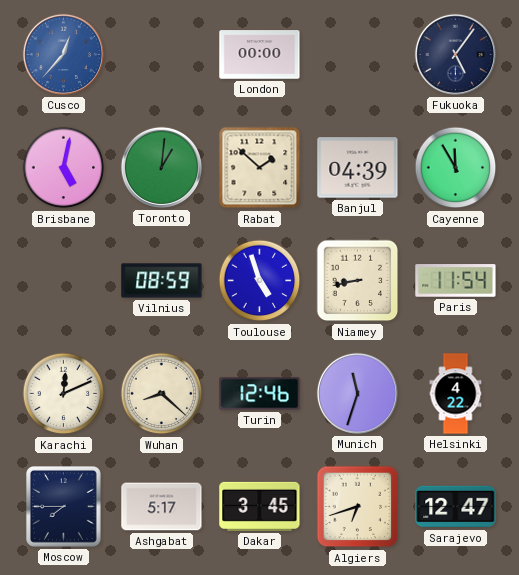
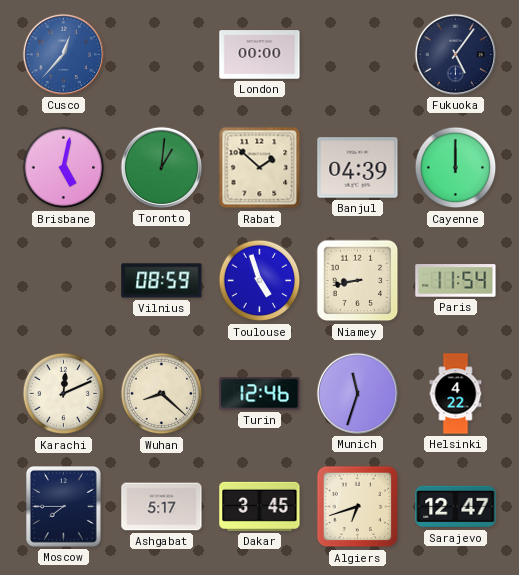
Cayenne: 11:55 -> 12:00 (456, 168)
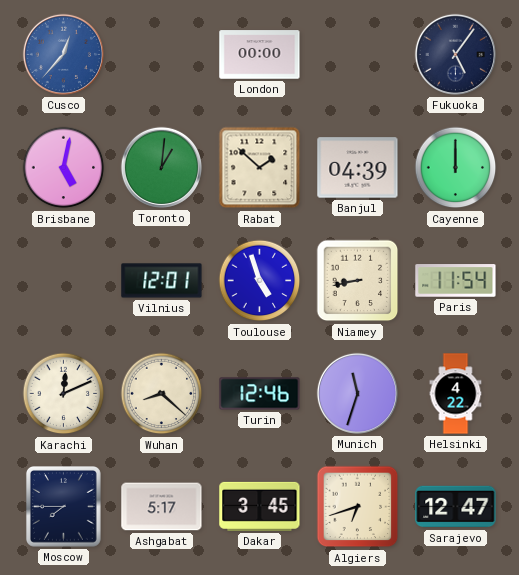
Vilnius: 08:59 -> 12:01 (162, 281)
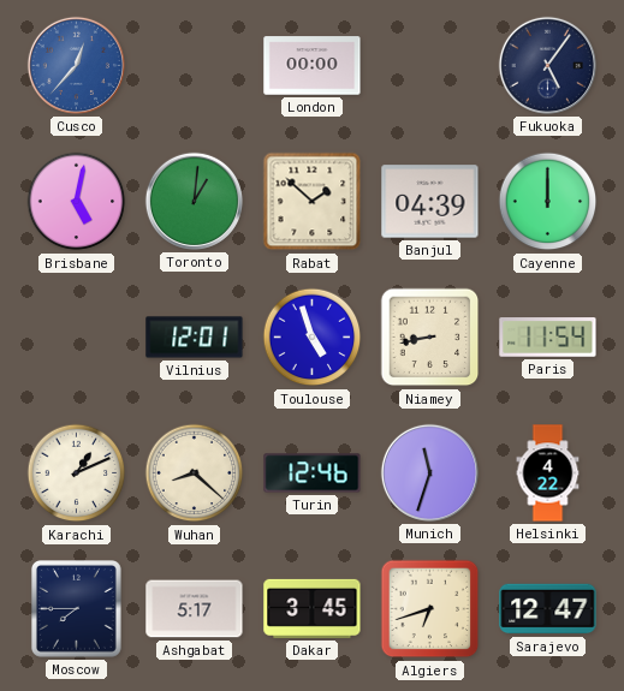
Karachi: 12:11 -> 1:11 (77, 473)
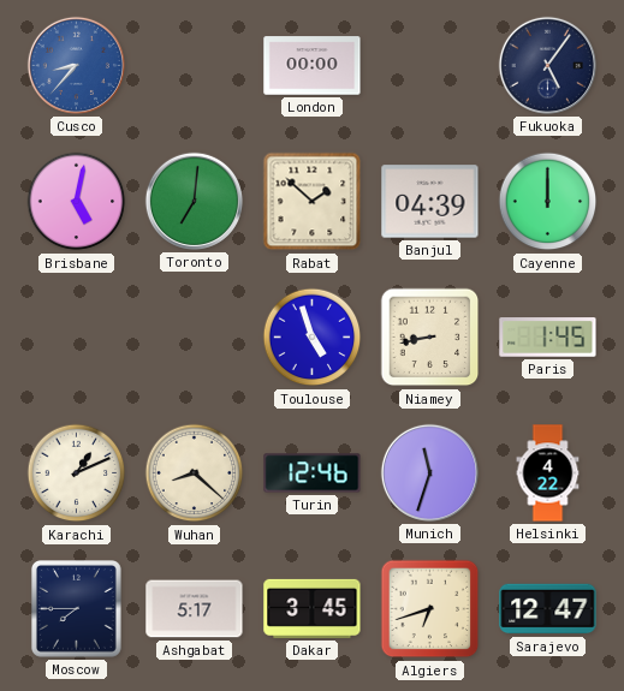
Cusco: 12:37 -> 8:37 (76, 65)
Toronto: 1:01 -> 7:01 (194, 201)
Vilnius: 12:01 -> none (195, 338)
Paris: 11:54 -> 1:45 (548, 338)
